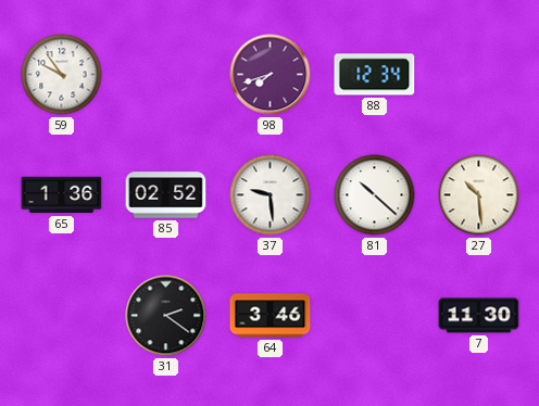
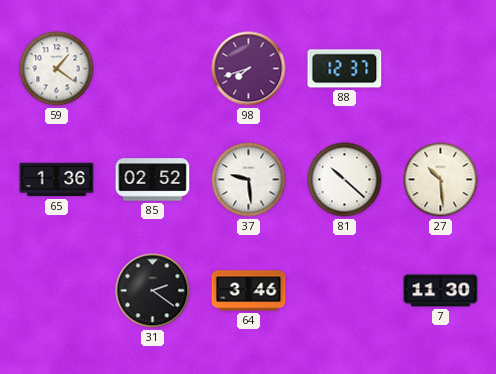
59: 9:54 -> 1:21 (57, 69)
88: 12:34 -> 12:37 (345, 69)
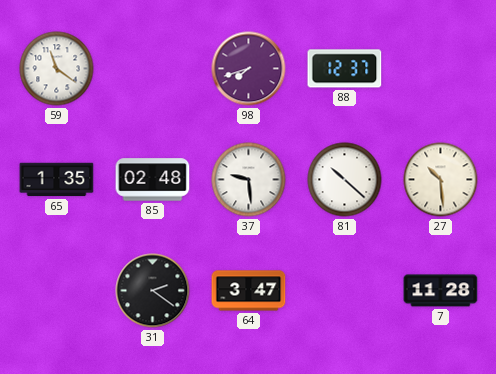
59: 1:21 -> 11:21 (57, 69)
65: 1:36 -> 1:35 (57, 180)
85: 02:52 -> 02:48 (153, 180)
64: 3:46 -> 3:47 (249, 291)
7: 11:30 -> 11:28 (441, 291)
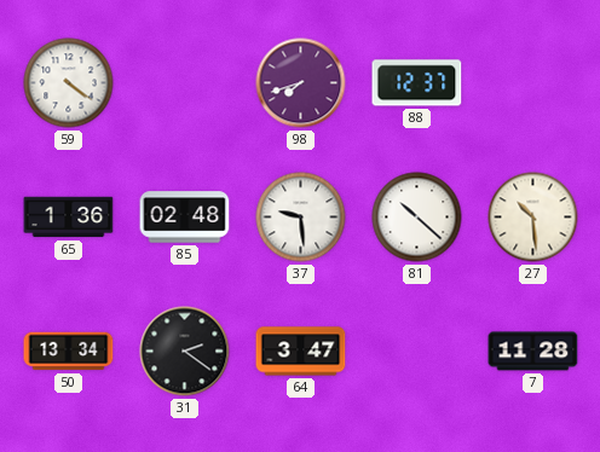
59: 11:21 -> 4:21 (69, 83)
65: 1:35 -> 1:36 (69, 218)
50: none -> 13:34 (69, 352)
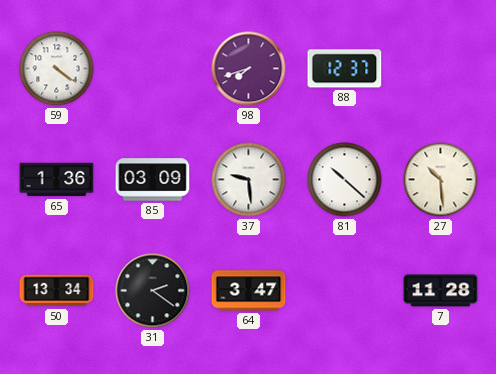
85: 02:48 -> 03:09 (153, 180)
